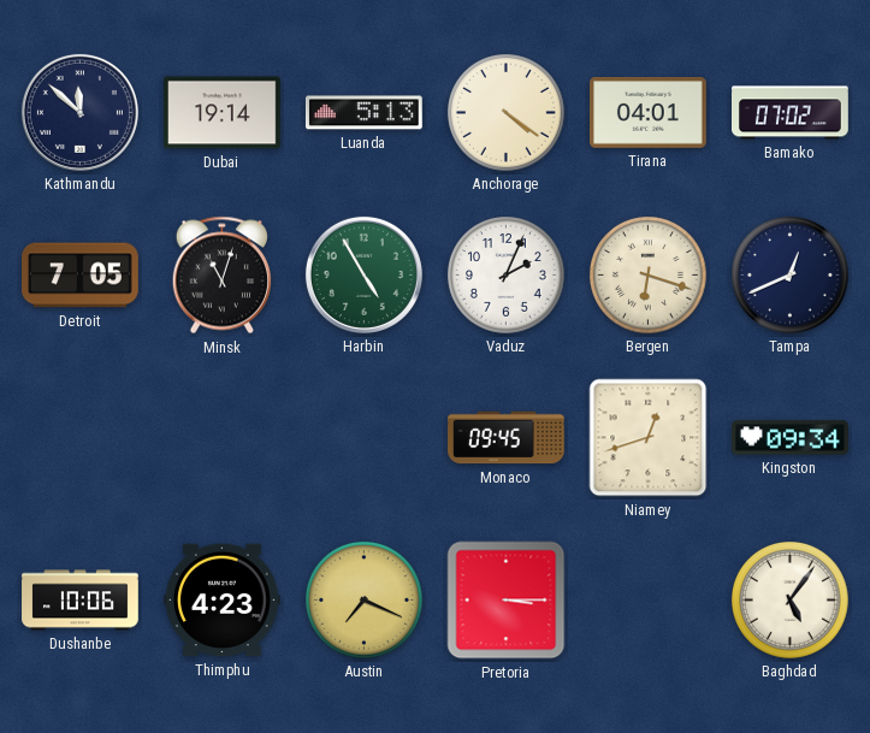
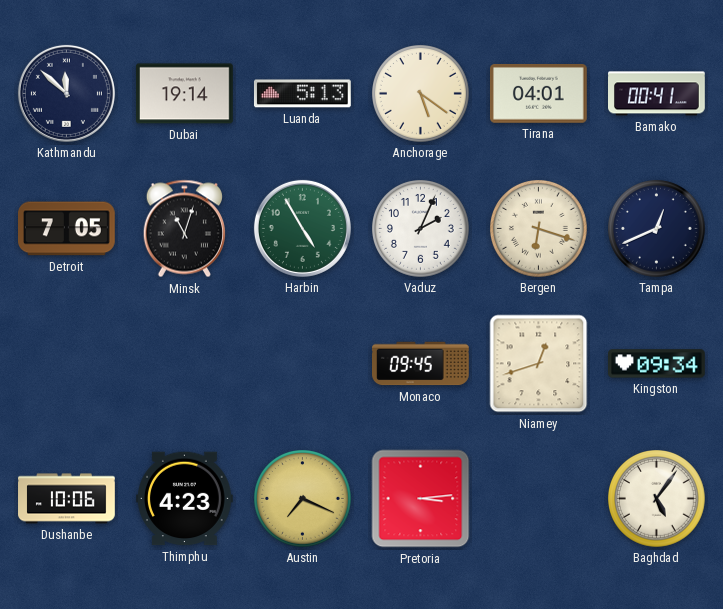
Anchorage: 4:21 -> 5:21 (421, 94)
Bamako: 07:02 -> 00:41 (657, 94)
Pretoria: 3:15 -> 3:14 (421, 499)
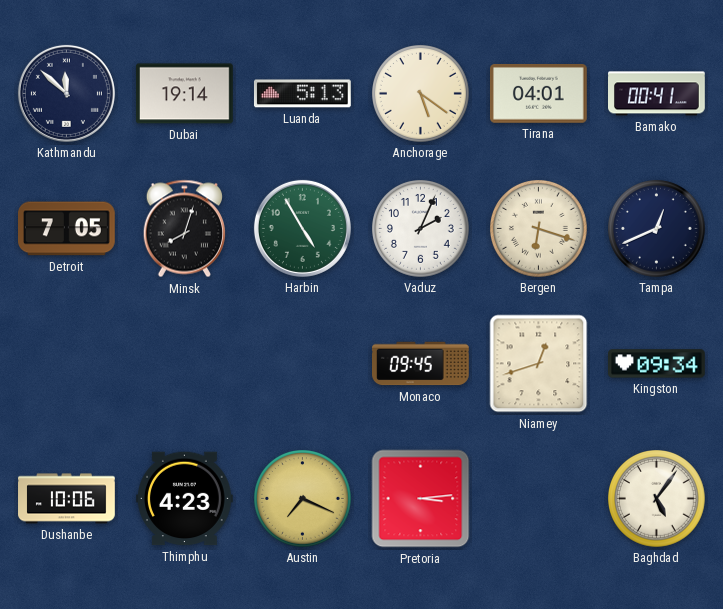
Minsk: 11:03 -> 8:03 (184, 229)
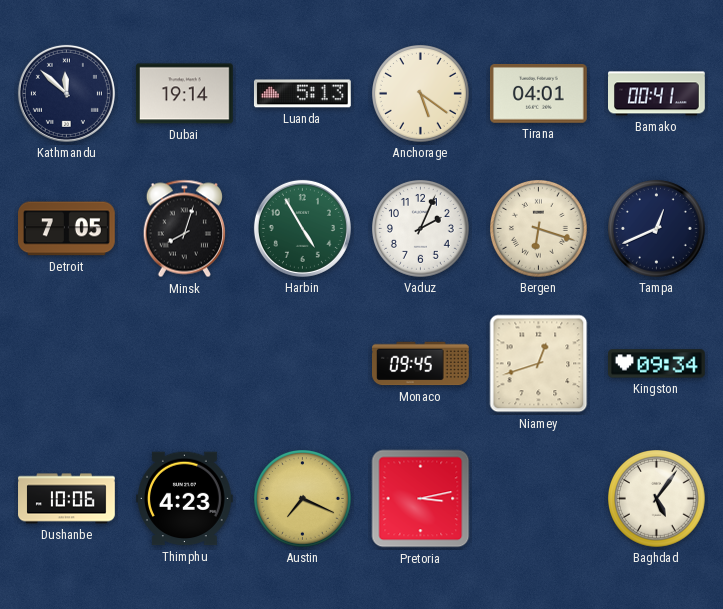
Pretoria: 3:14 -> 3:13 (421, 499)
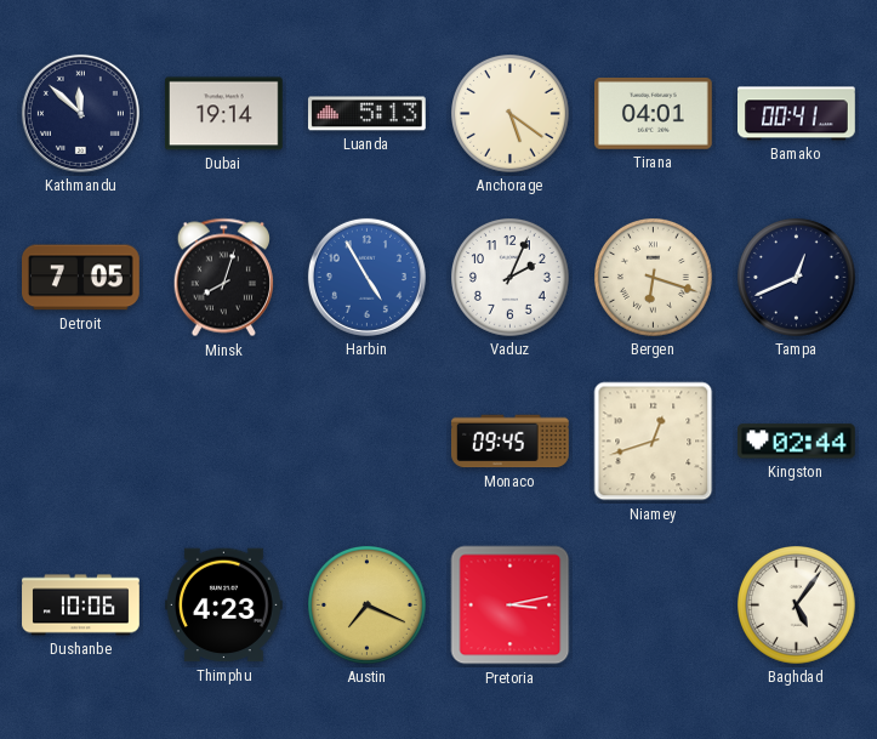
Harbin dial: green -> blue (366, 277)
Kingston: 09:34 -> 02:44 (797, 442)
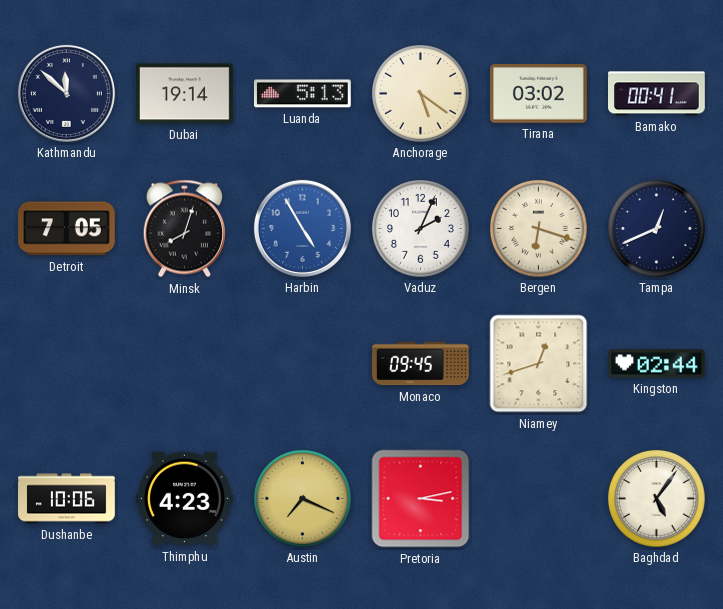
Tirana: 04:01 -> 03:02 (539, 94)
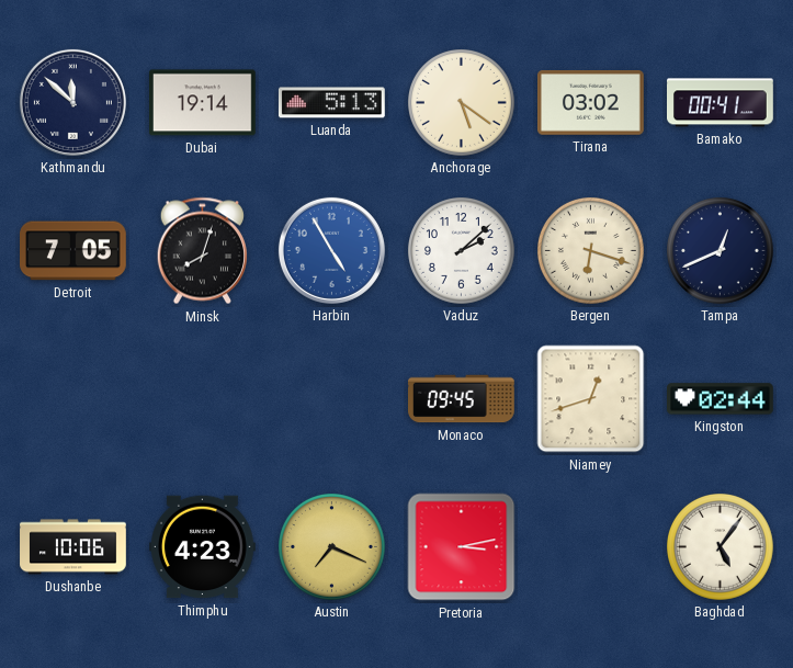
Vaduz: 2:04 -> 2:08 (462, 251)
